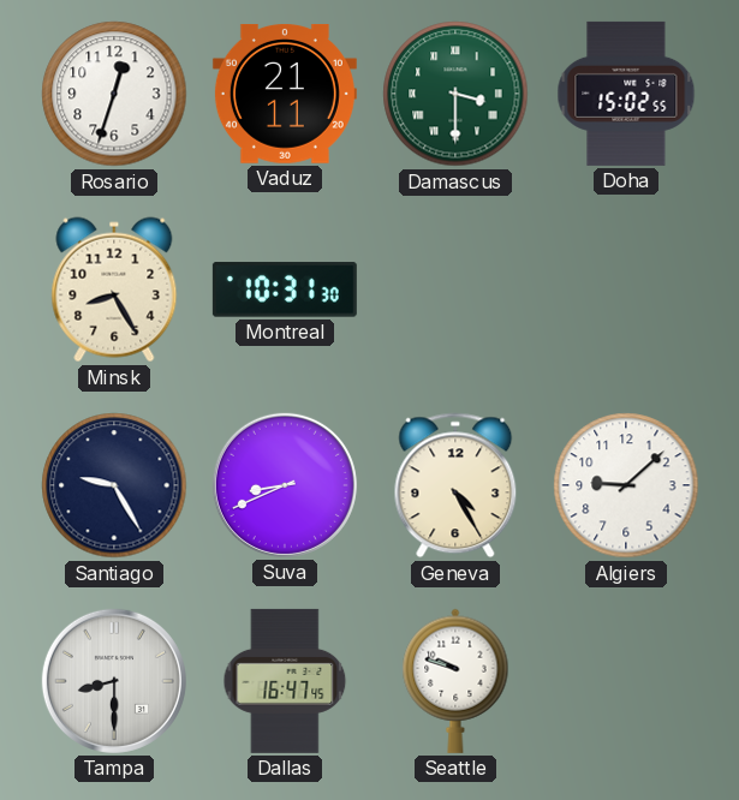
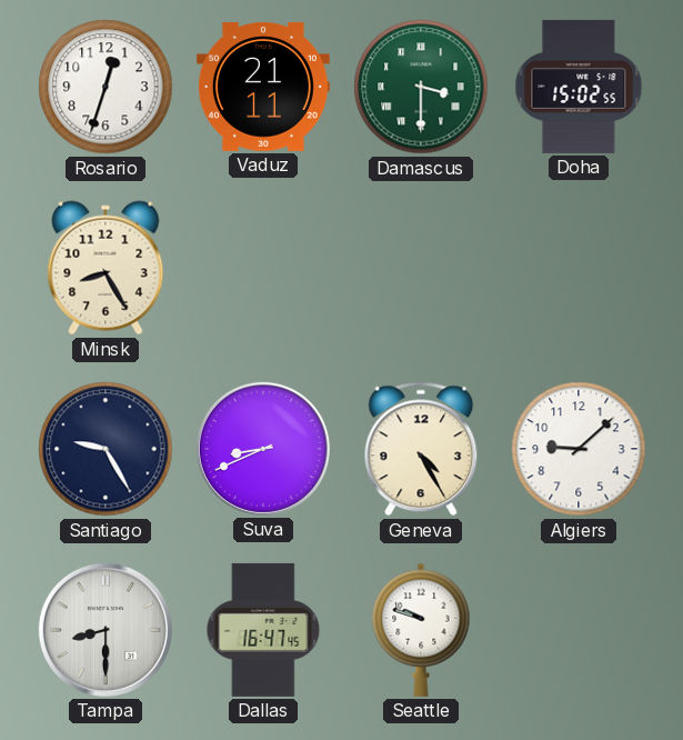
Montreal: 10:31 -> none (285, 289)
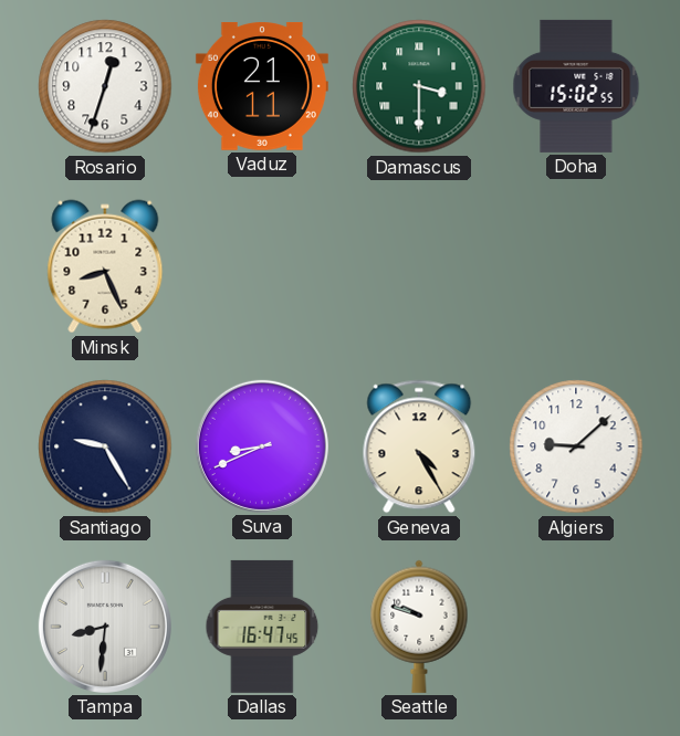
Minsk: 8:25 -> 8:26 (105, 266)
Tampa: 8:30 -> 8:31 (105, 627)
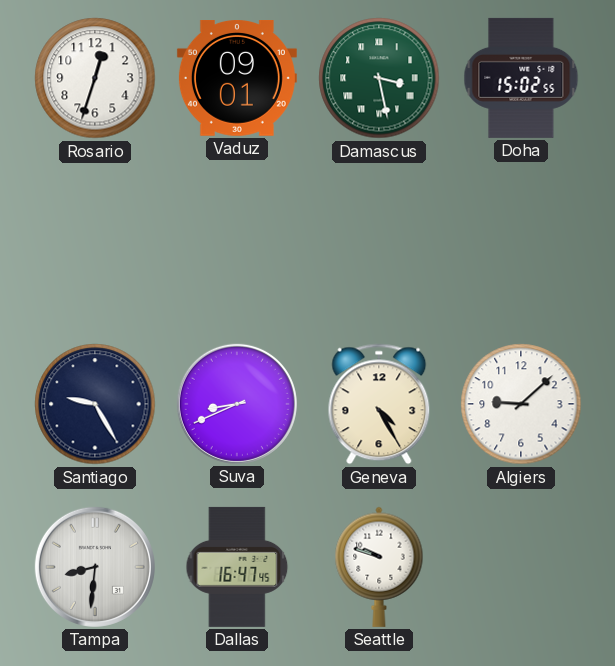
Vaduz: 21:11 -> 09:01 (237, 79)
Damascus: 3:30 -> 3:28 (379, 78)
Minsk: 8:26 -> none (105, 266)
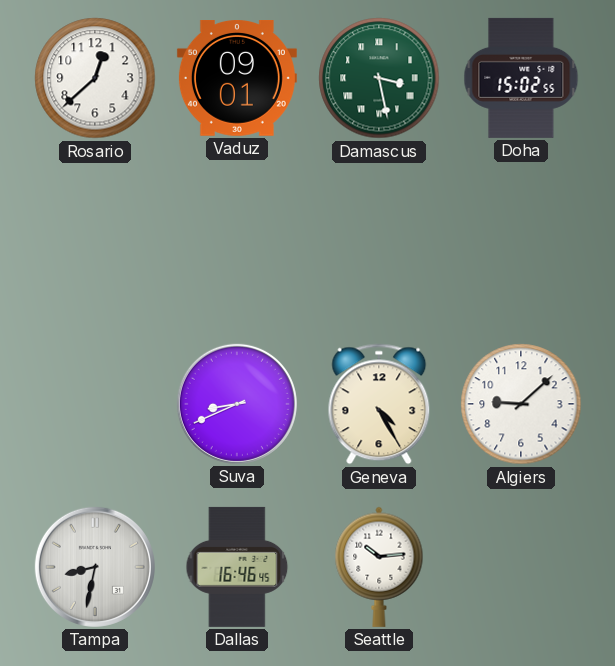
Rosario: 12:33 -> 12:38 (95, 78)
Santiago: 9:25 -> none (95, 404)
Tampa: 8:31 -> 8:32 (95, 567)
Dallas: 16:47 -> 16:46 (237, 567)
Seattle: 9:48 -> 10:14 (379, 567)
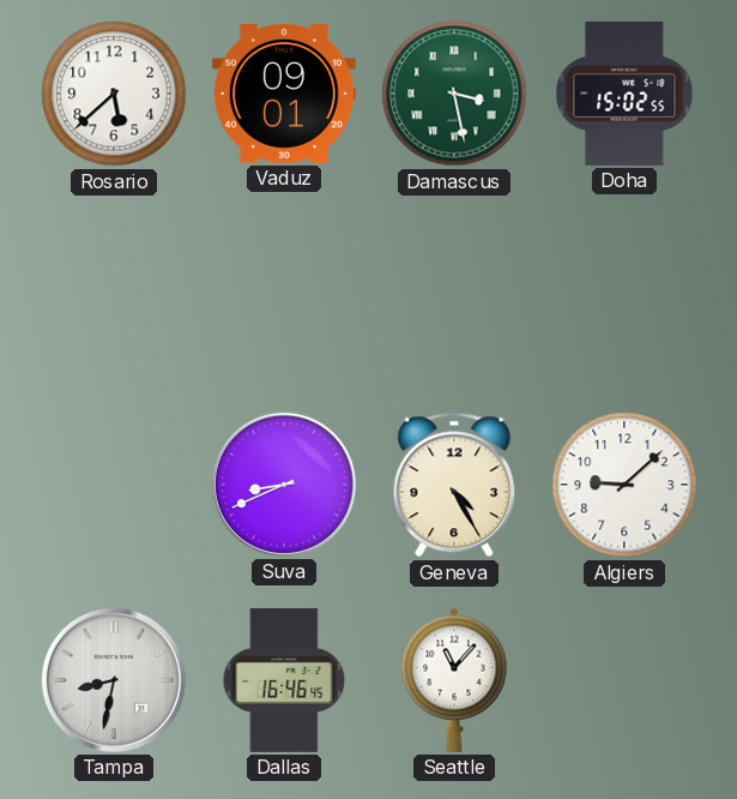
Rosario: 12:38 -> 5:38 (114, 94)
Seattle: 10:14 -> 11:07 (454, 680)
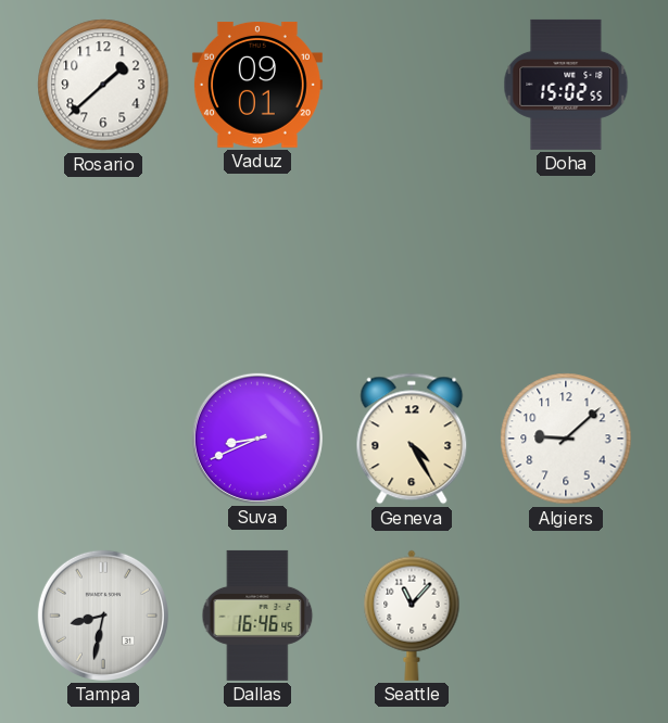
Rosario: 5:38 -> 1:38 (103, 85)
Damascus: 3:28 -> none (454, 94)
